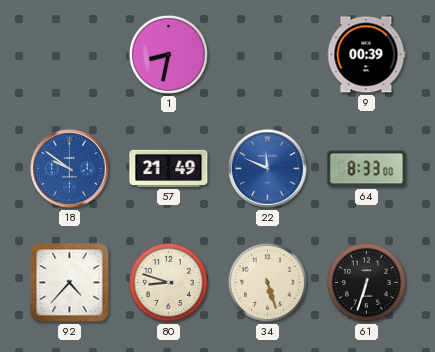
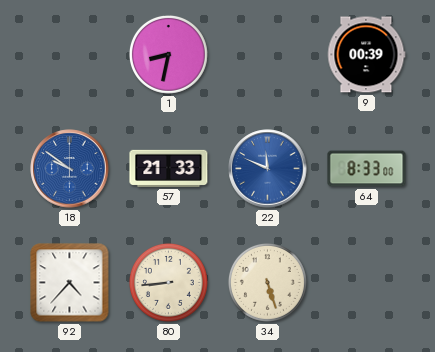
57: 21:49 -> 21:33 (169, 168)
80: 8:48 -> 8:44 (168, 282)
61: 6:33 -> none (366, 282)
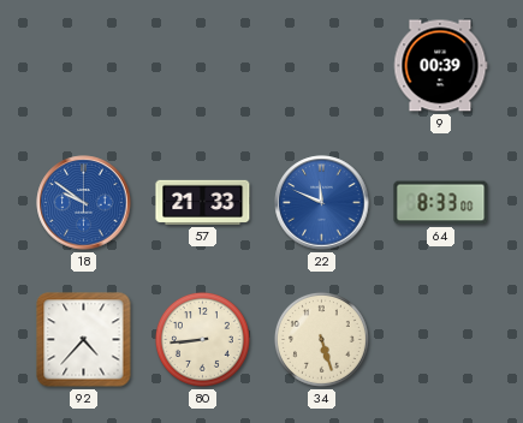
1: 8:32 -> none (168, 54)
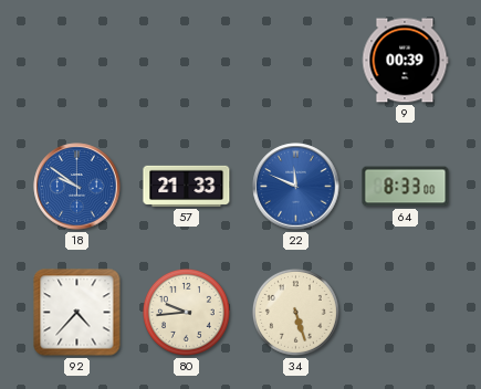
80: 8:44 -> 9:44 (186, 312)
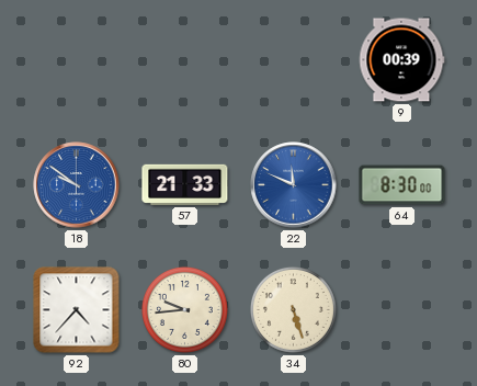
64: 8:33 -> 8:30 (402, 185)
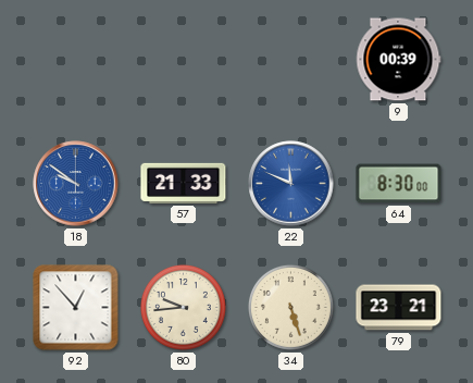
92: 4:37 -> 12:53 (76, 308)
79: none -> 23:21 (399, 308)
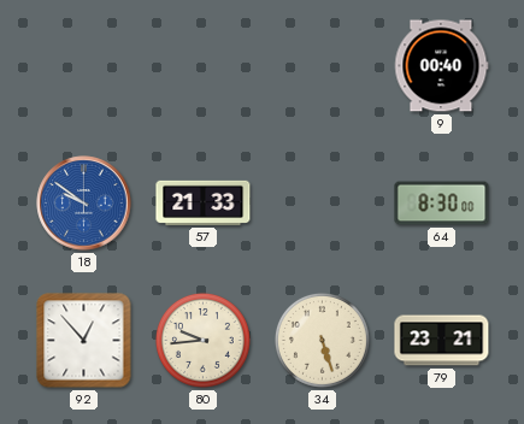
9: 00:39 -> 00:40 (441, 66)
22: 11:49 -> none (291, 184)
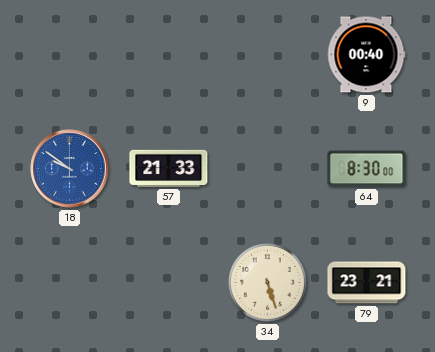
92: 12:53 -> none (84, 341)
80: 9:44 -> none (202, 340)
